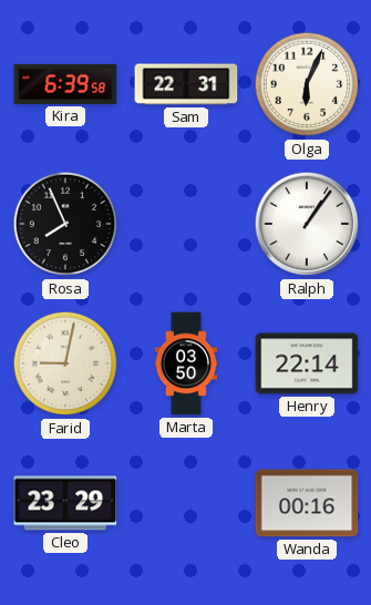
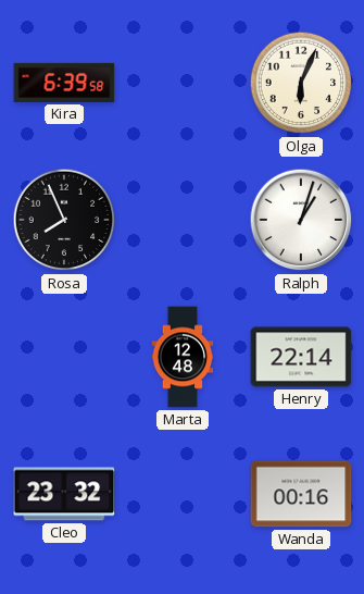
Sam: 22:31 -> none (186, 84)
Ralph: 1:06 -> 1:03 (301, 220)
Farid: 9:02 -> none (65, 363)
Marta: 03:50 -> 12:48 (183, 357)
Cleo: 23:29 -> 23:32 (64, 494)
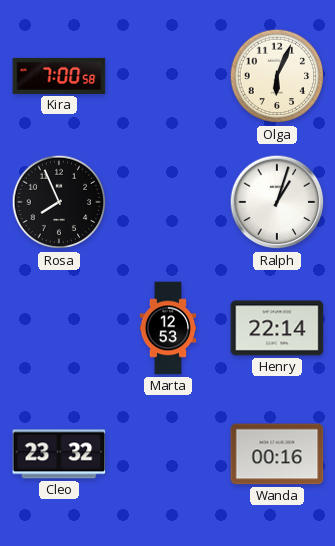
Kira: 6:39 -> 7:00 (59, 76)
Marta: 12:48 -> 12:53 (168, 328)
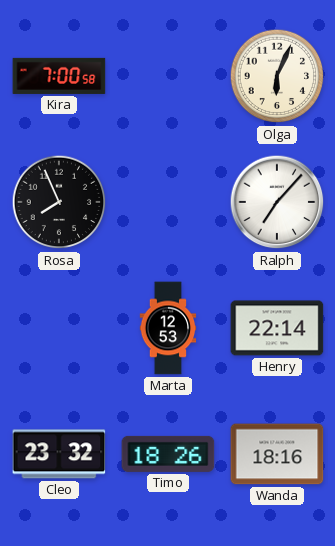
Ralph: 1:03 -> 7:07 (277, 202)
Timo: none -> 18:26 (168, 454)
Wanda: 00:16 -> 18:16 (277, 454)
